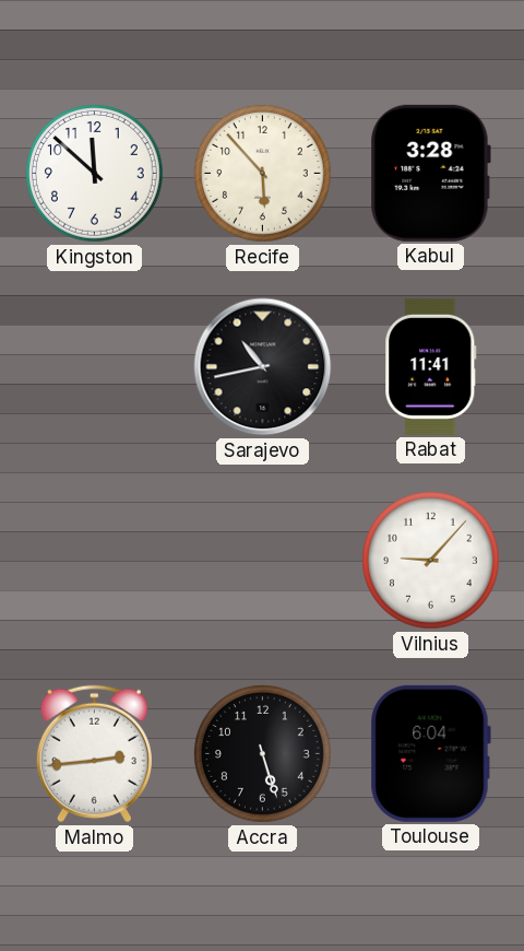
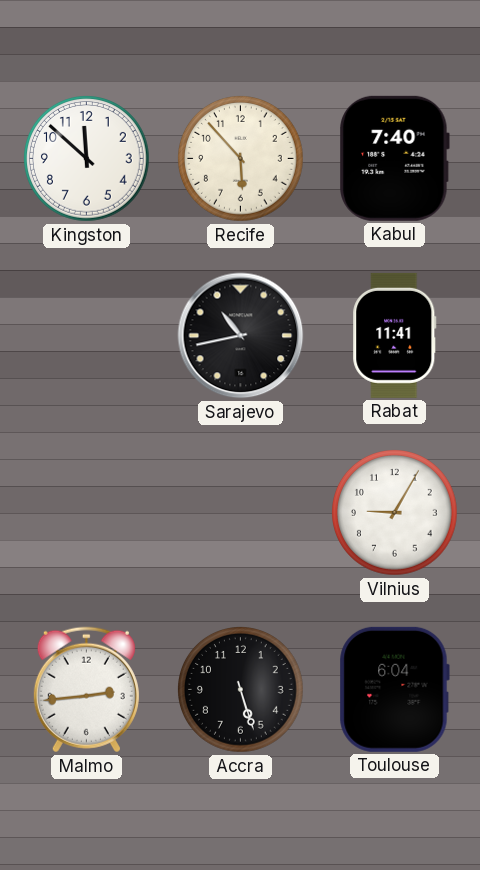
Kabul: 3:28 -> 7:40 (394, 158)
Vilnius: 9:07 -> 9:05 (395, 513)
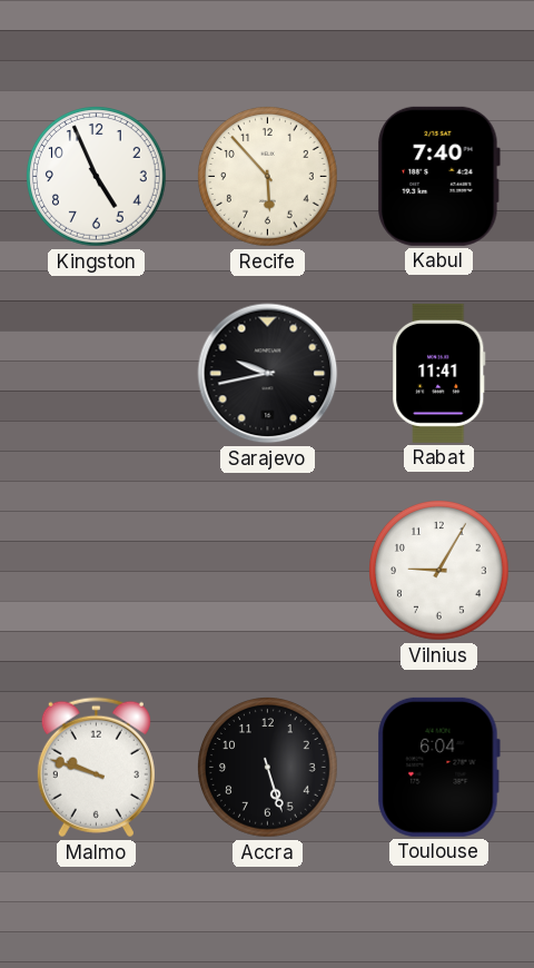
Kingston: 11:52 -> 4:56 (97, 177)
Sarajevo: 10:43 -> 9:43 (268, 374)
Malmo: 2:44 -> 9:48 (96, 768)
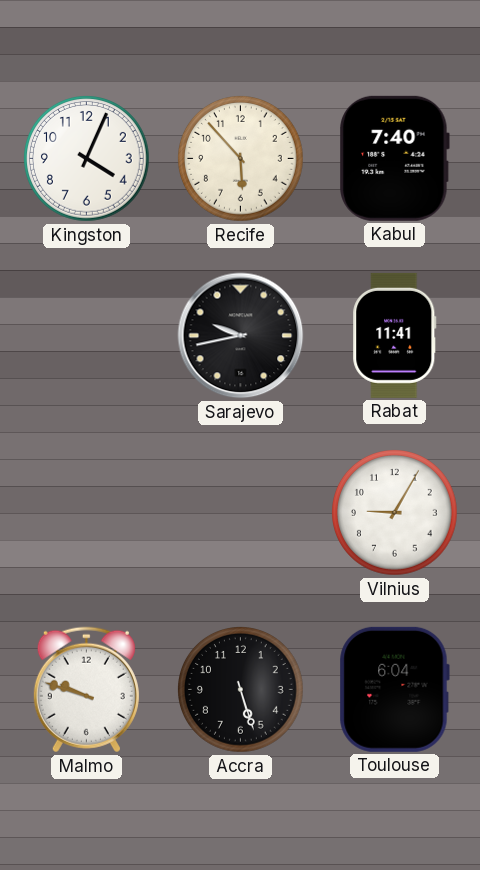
Kingston: 4:56 -> 4:04 (87, 159)
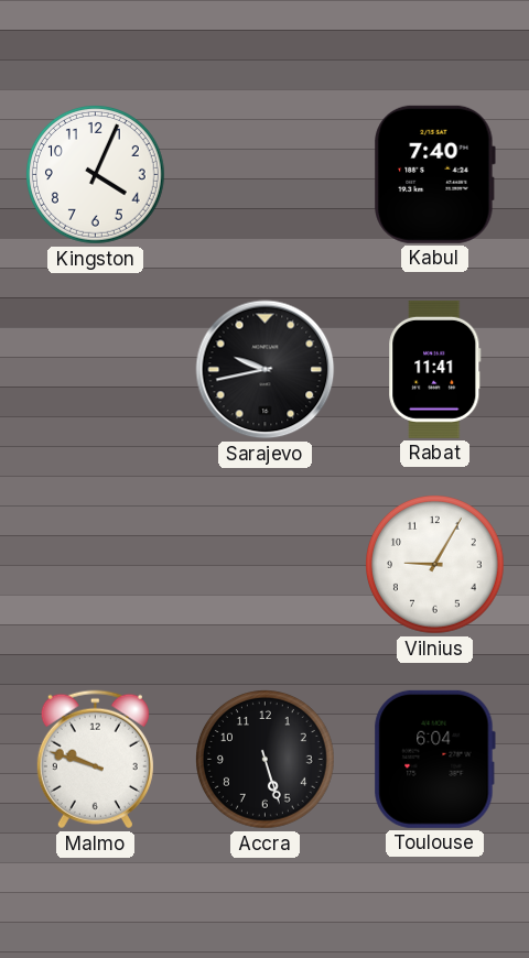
Recife: 5:53 -> none (241, 159)
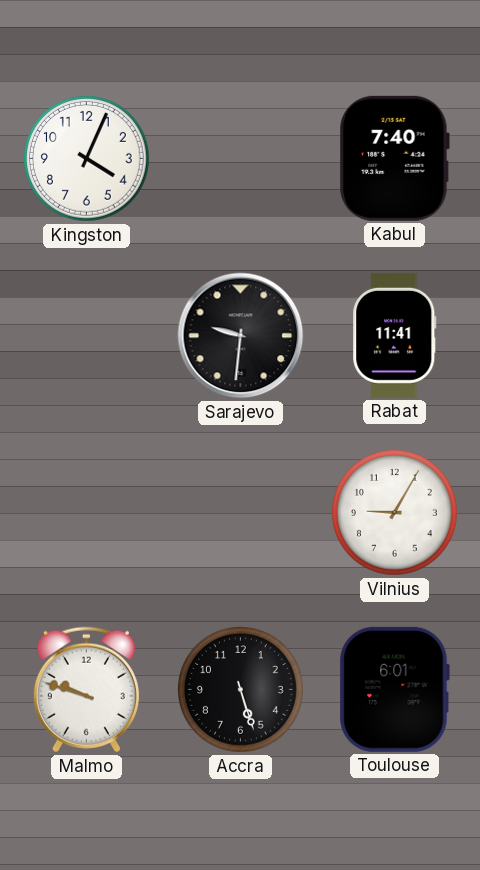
Sarajevo: 9:43 -> 9:31 (241, 336)
Toulouse: 6:04 -> 6:01 (394, 689)
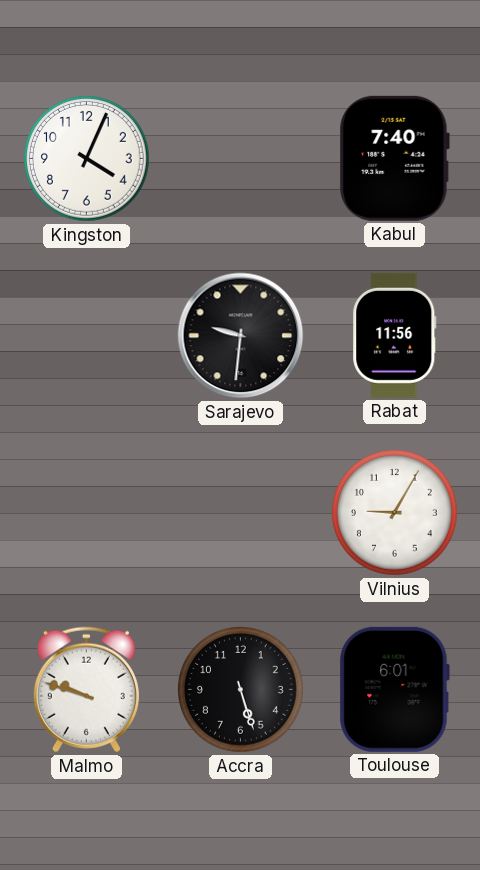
Rabat: 11:41 -> 11:56 (395, 335)
